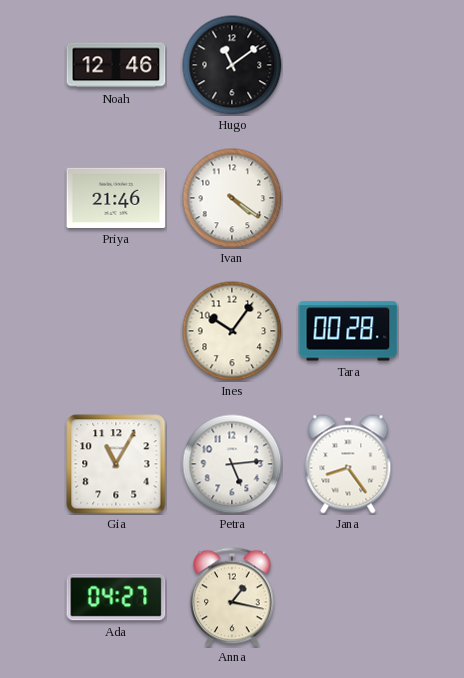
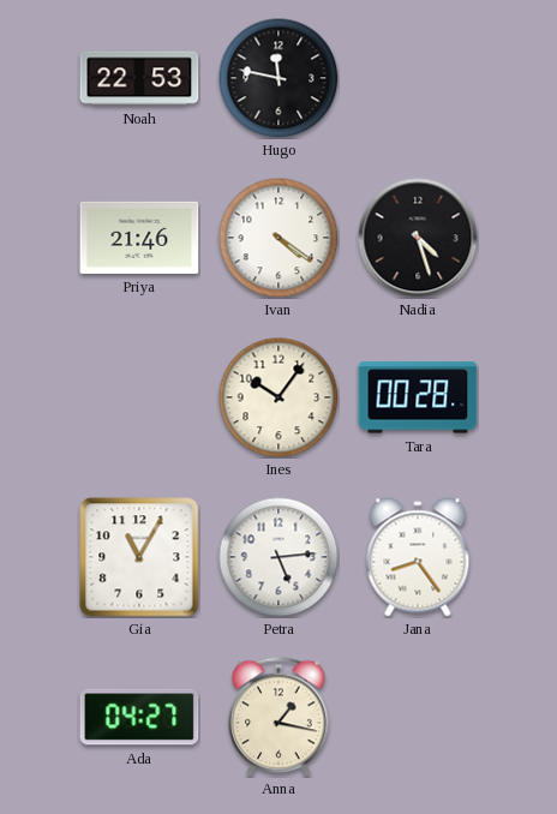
Noah: 12:46 -> 22:53 (139, 78)
Hugo: 11:09 -> 11:47 (278, 78)
Nadia: none -> 4:27 (418, 238)
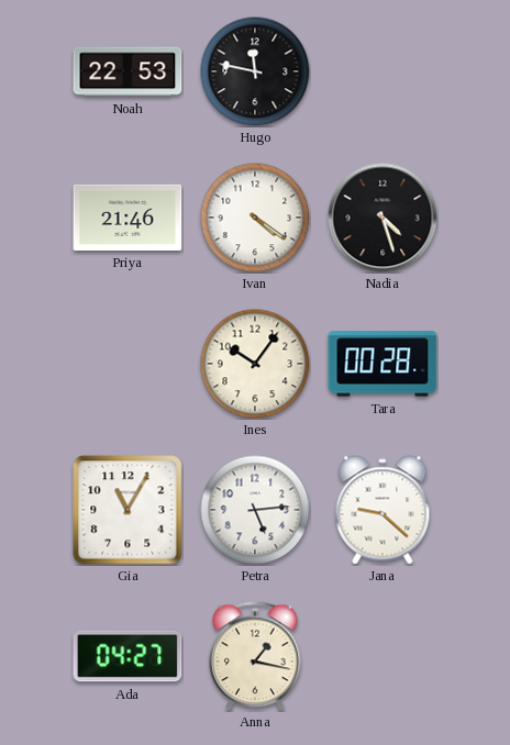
Jana: 8:24 -> 9:22 (382, 510)
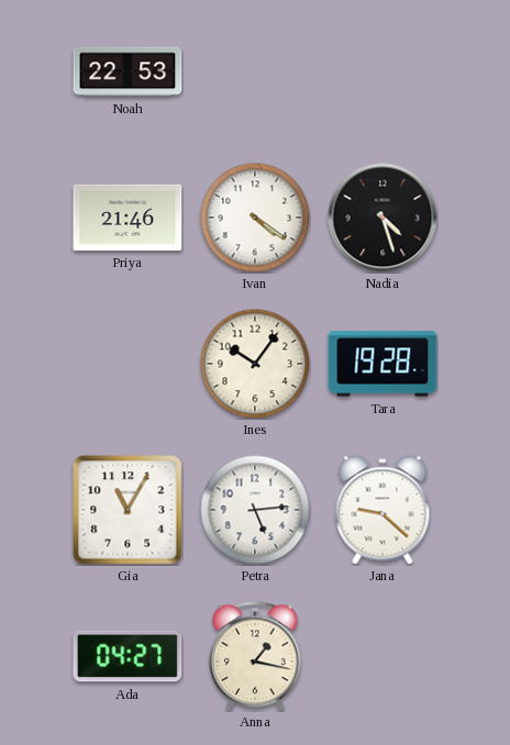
Hugo: 11:47 -> none (255, 71)
Tara: 00:28 -> 19:28 (382, 364)
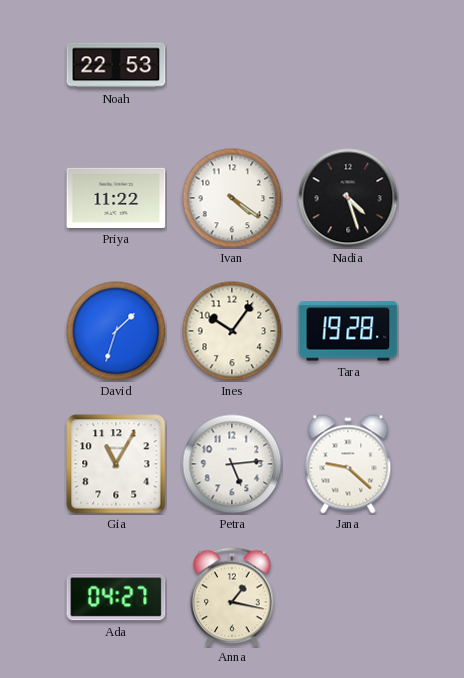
Priya: 21:46 -> 11:22 (116, 198)
David: none -> 1:33 (116, 331)
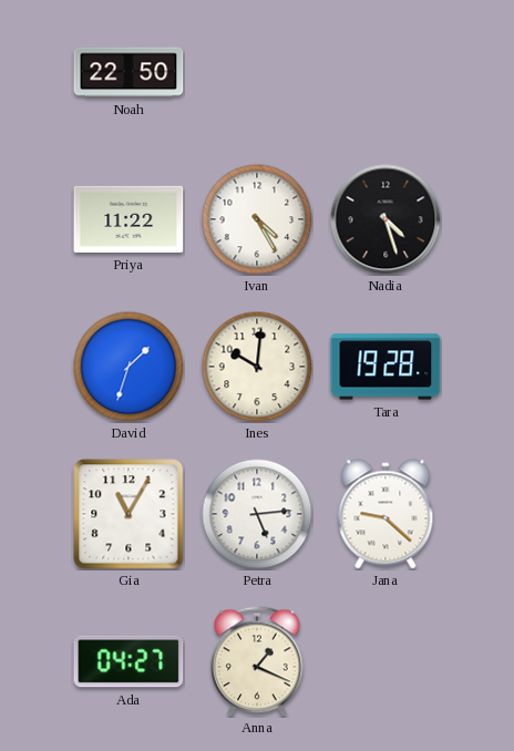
Noah: 22:53 -> 22:50 (128, 72)
Ivan: 4:21 -> 4:25 (257, 219)
Ines: 10:06 -> 10:01 (257, 367)
Anna: 1:17 -> 1:19 (257, 661)
